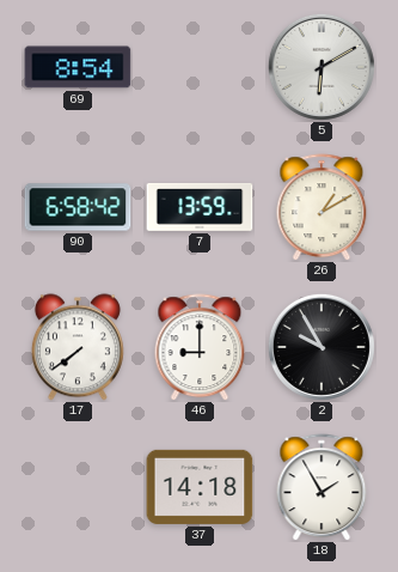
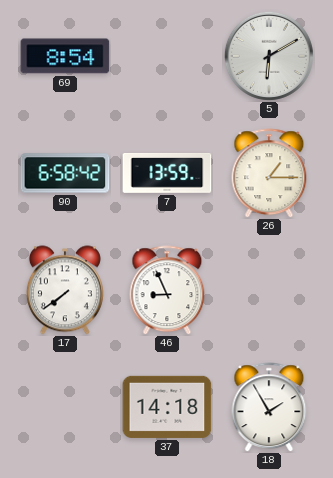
26: 1:10 -> 1:15 (269, 173)
46: 9:00 -> 8:56 (167, 290)
2: 9:55 -> none (322, 347)
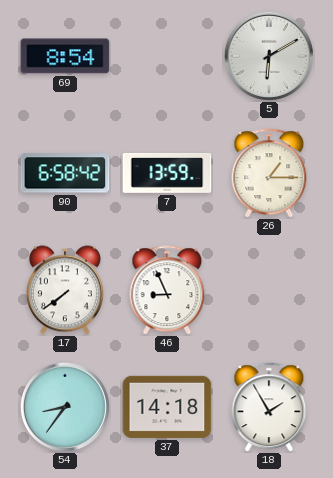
54: none -> 8:36 (65, 407)
